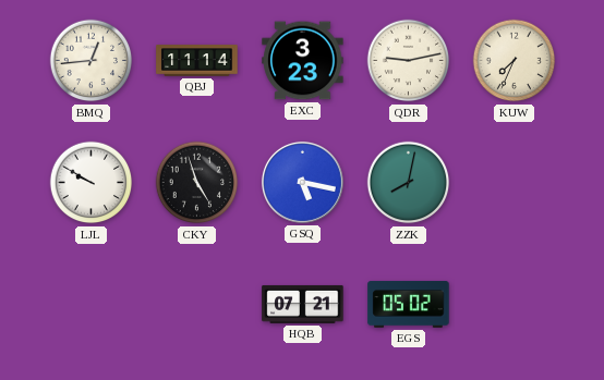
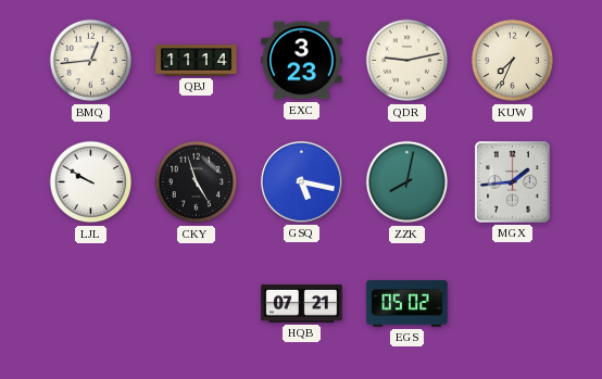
MGX: none -> 1:44 (513, 182)
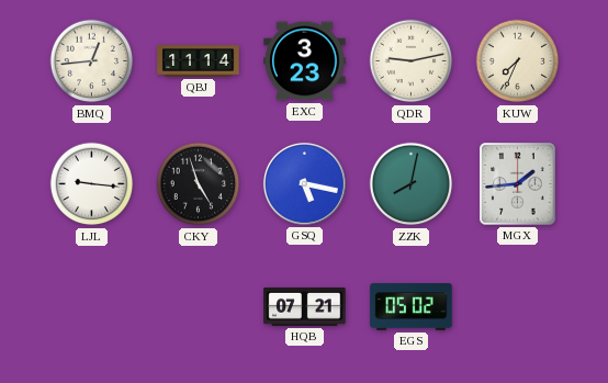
LJL: 9:50 -> 9:16 (92, 184)
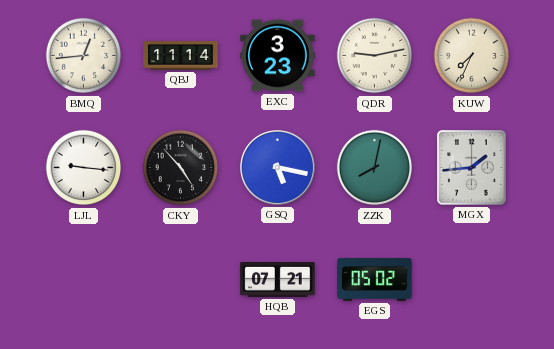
CKY: 4:57 -> 4:53 (181, 168)
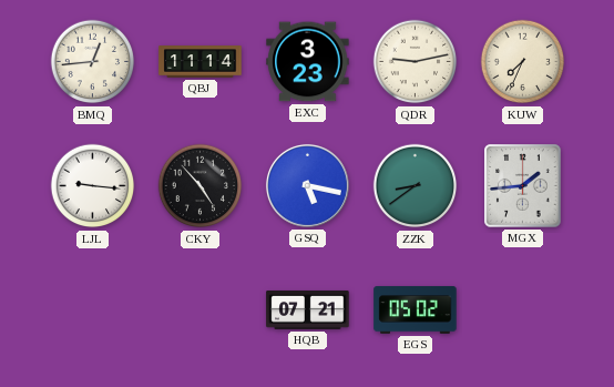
ZZK: 8:02 -> 8:39 (416, 186)
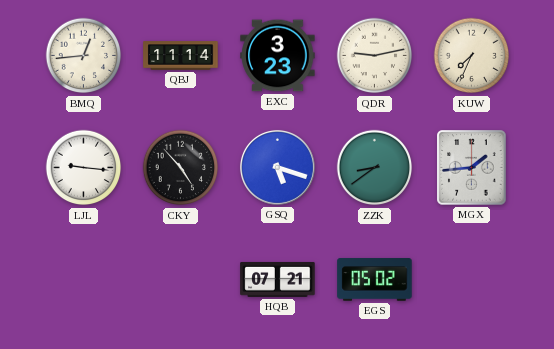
GSQ: 5:17 -> 5:18 (277, 167)
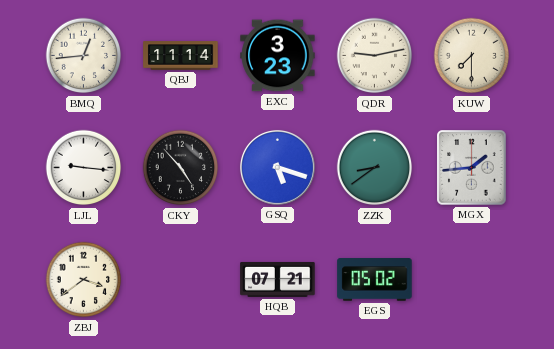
KUW: 7:34 -> 7:30 (472, 56)
ZBJ: none -> 3:39 (84, 280)
